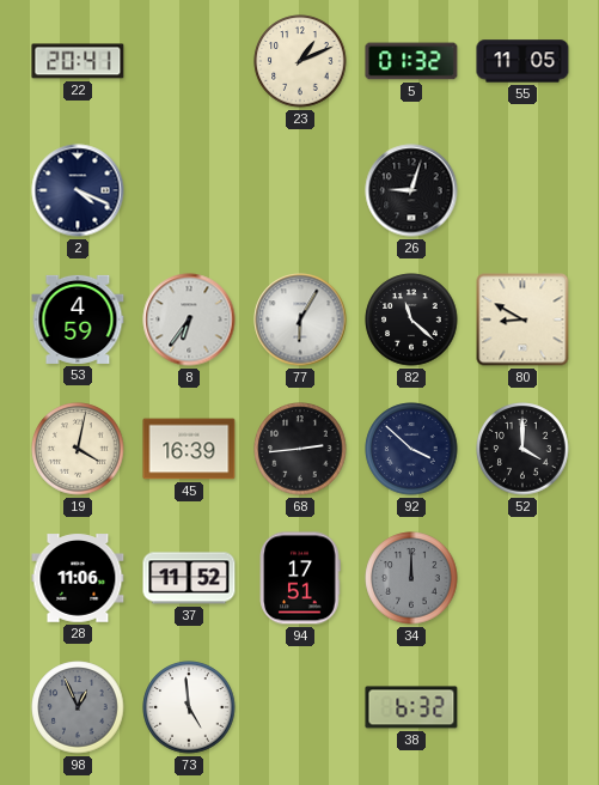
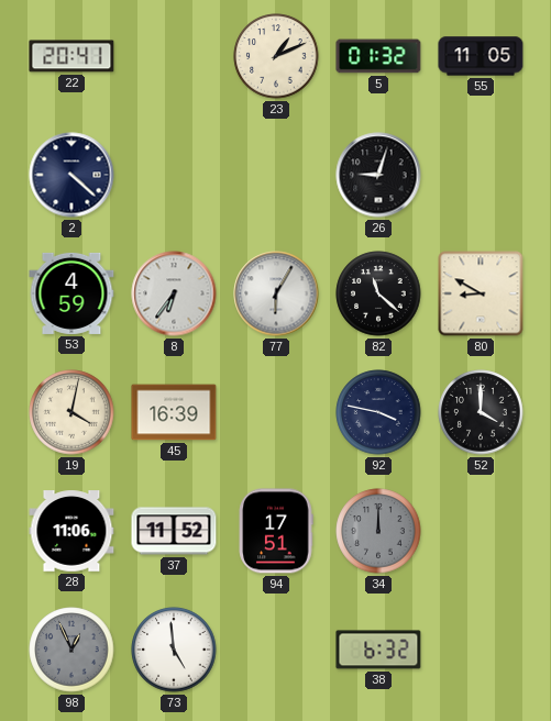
2: 4:19 -> 4:22 (71, 175)
68: 2:44 -> none (300, 449)
92: 3:52 -> 3:47 (378, 412)
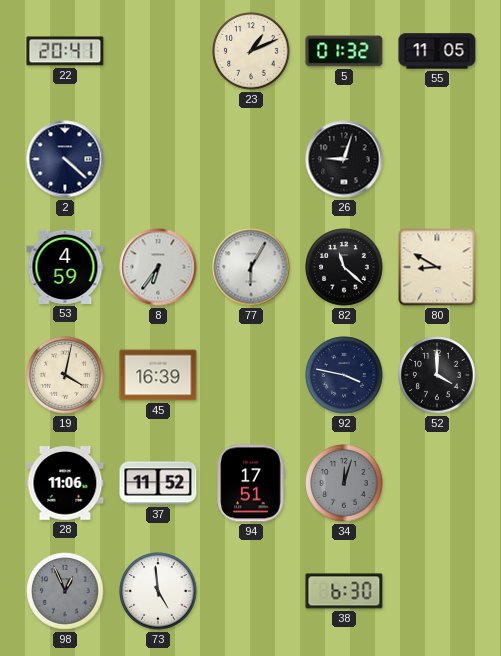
34: 12:00 -> 12:03 (344, 483)
38: 6:32 -> 6:30 (344, 591)
